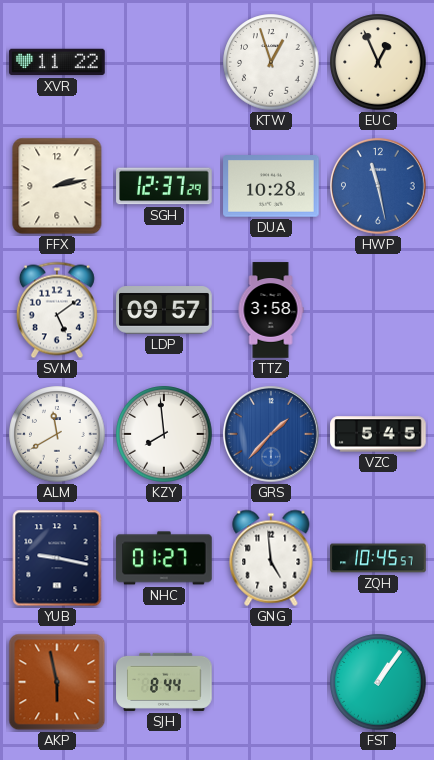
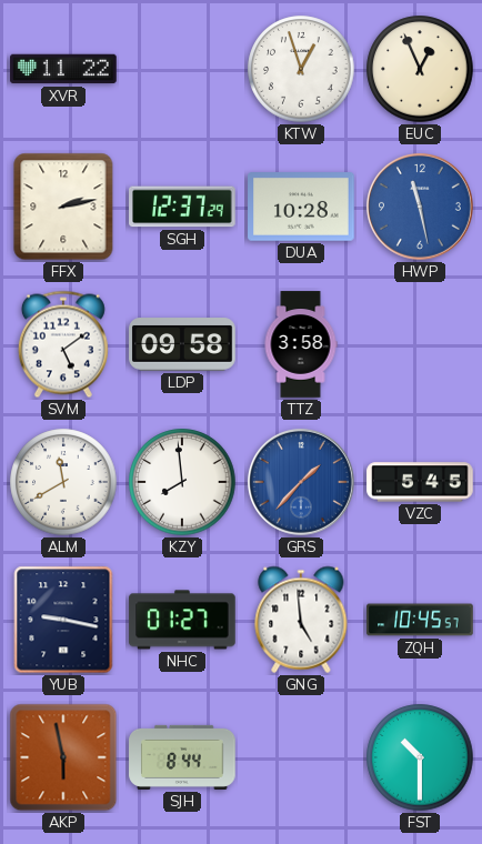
LDP: 09:57 -> 09:58 (182, 344)
FST: 1:06 -> 10:30 (420, 757)
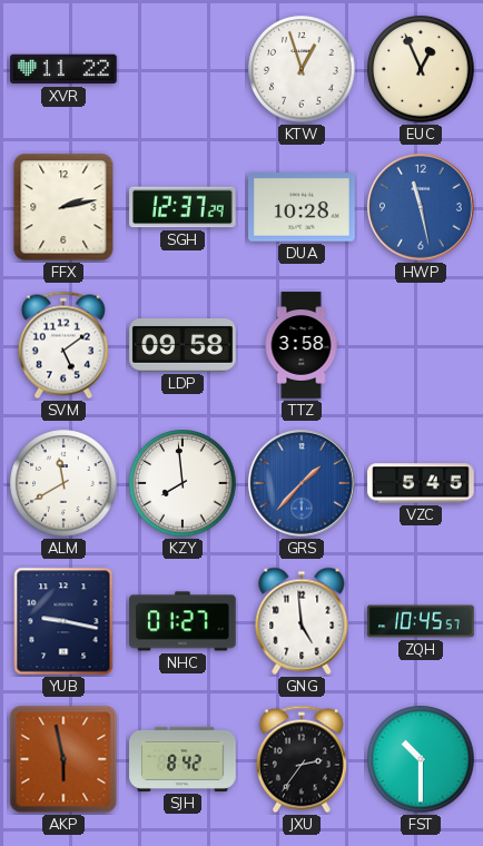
SJH: 8:44 -> 8:42 (183, 759)
JXU: none -> 2:36 (302, 759)
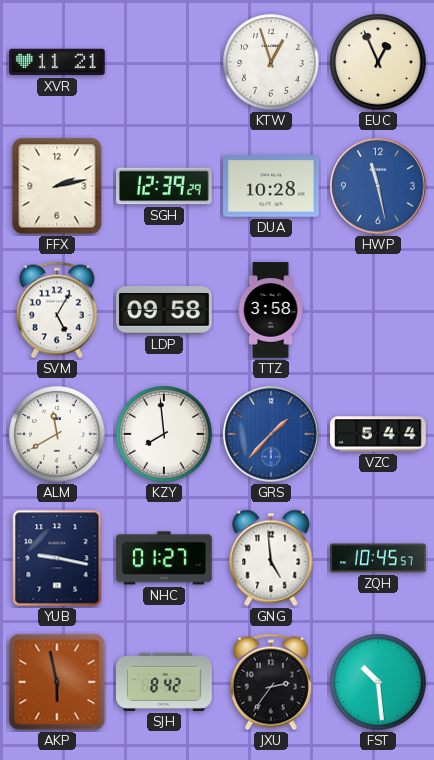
XVR: 11:22 -> 11:21 (57, 62)
SGH: 12:37 -> 12:39 (164, 186)
SVM: 5:09 -> 5:05 (57, 310)
VZC: 5:45 -> 5:44 (378, 434)
FST: 10:30 -> 10:29 (378, 682)
